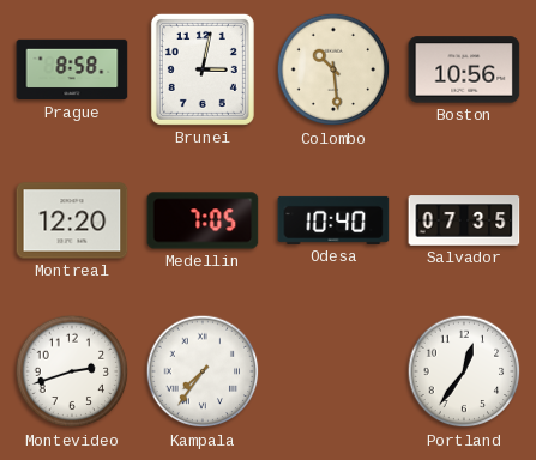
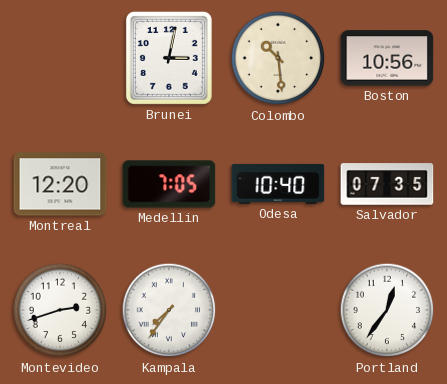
Prague: 8:58 -> none (72, 69)
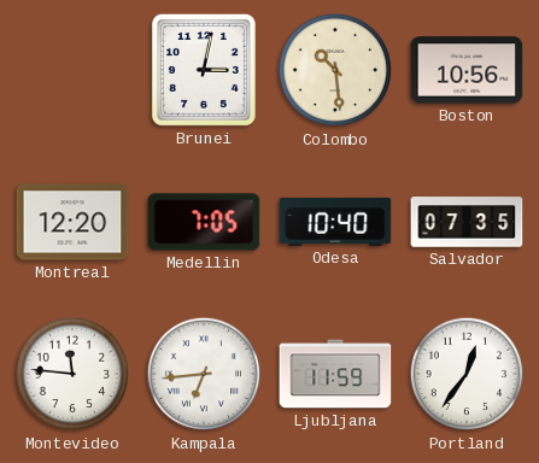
Montevideo: 2:42 -> 11:46 (72, 374)
Kampala: 7:36 -> 6:44 (204, 374)
Ljubljana: none -> 11:59 (335, 374)
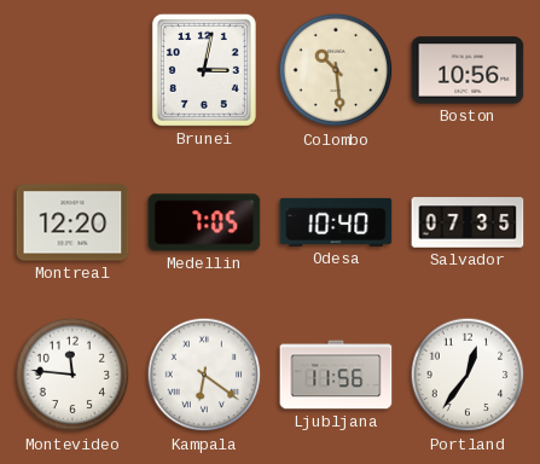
Kampala: 6:44 -> 6:21 (204, 375)
Ljubljana: 11:59 -> 11:56 (336, 375)
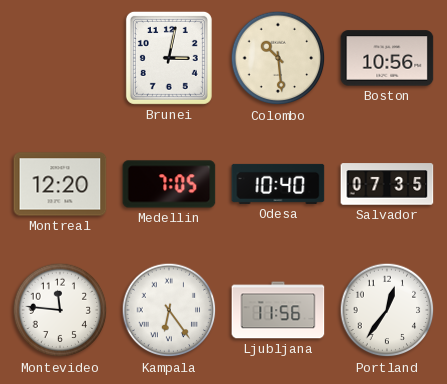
Kampala: 6:21 -> 6:24 (169, 310)
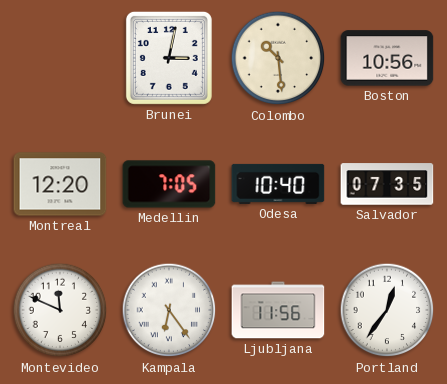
Montevideo: 11:46 -> 11:49 (60, 310)
